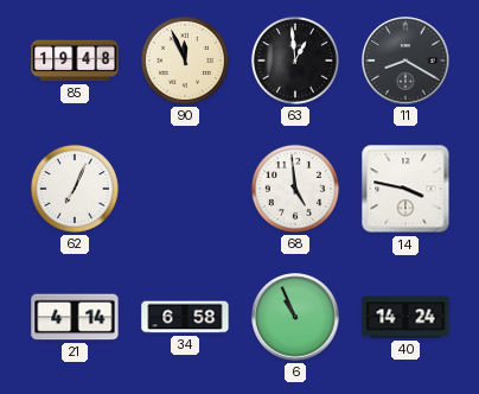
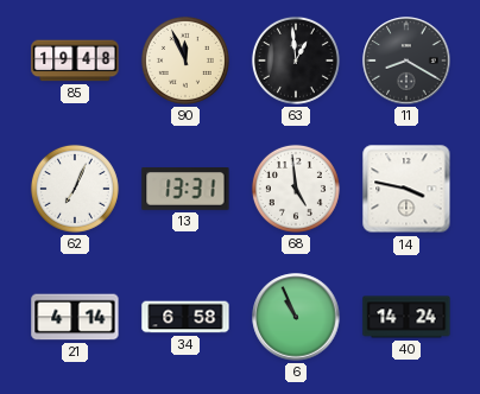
13: none -> 13:31 (185, 190)
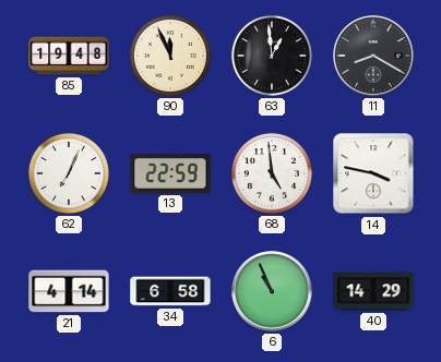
13: 13:31 -> 22:59 (170, 174)
40: 14:24 -> 14:29 (373, 291)
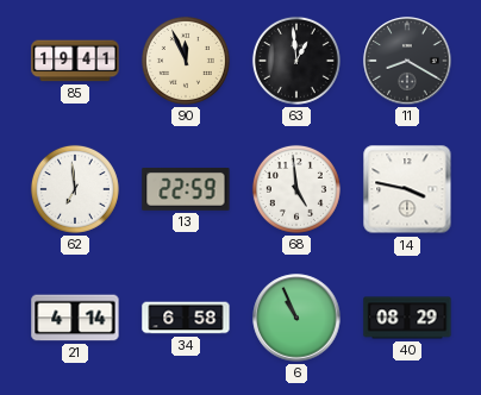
85: 19:48 -> 19:41 (75, 61)
62: 7:04 -> 6:59 (75, 189)
40: 14:29 -> 08:29 (407, 318)
